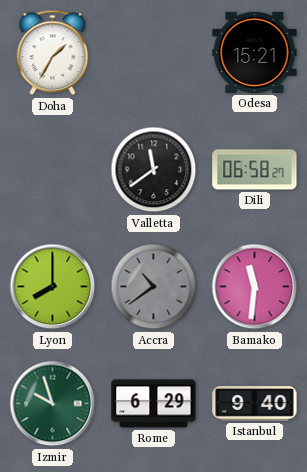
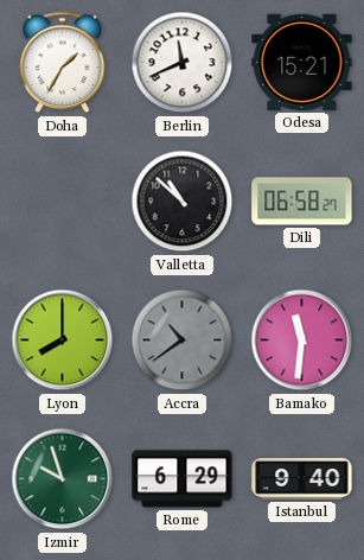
Berlin: none -> 11:41 (183, 63)
Valletta: 11:39 -> 10:52 (183, 202)
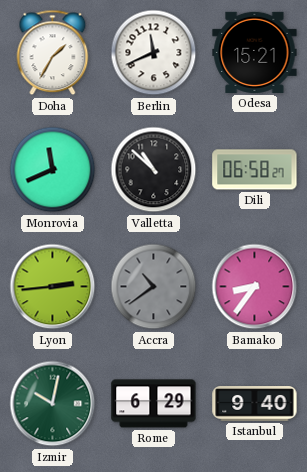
Monrovia: none -> 11:41 (53, 170)
Lyon: 8:00 -> 2:44 (53, 287)
Bamako: 11:31 -> 8:36 (255, 287)
Izmir: 9:57 -> 10:02 (53, 404)
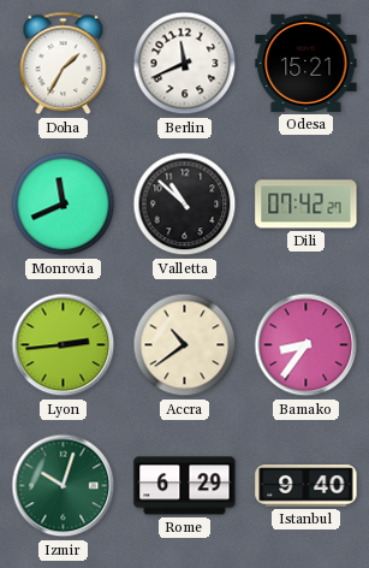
Dili: 06:58 -> 07:42 (306, 205)
Accra dial: grey -> cream (185, 345)
Izmir: 10:02 -> 10:03 (64, 486)
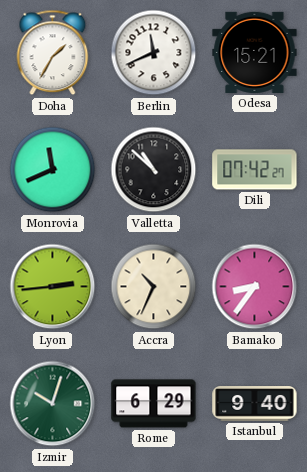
Accra: 10:39 -> 10:34 (154, 287)
